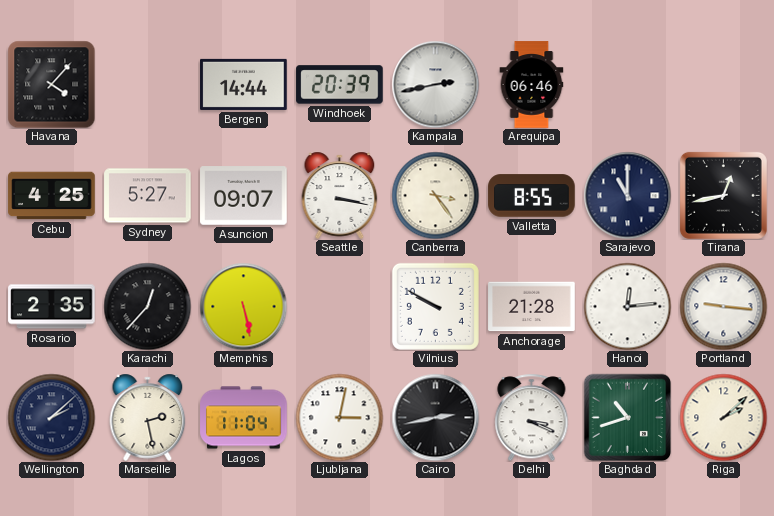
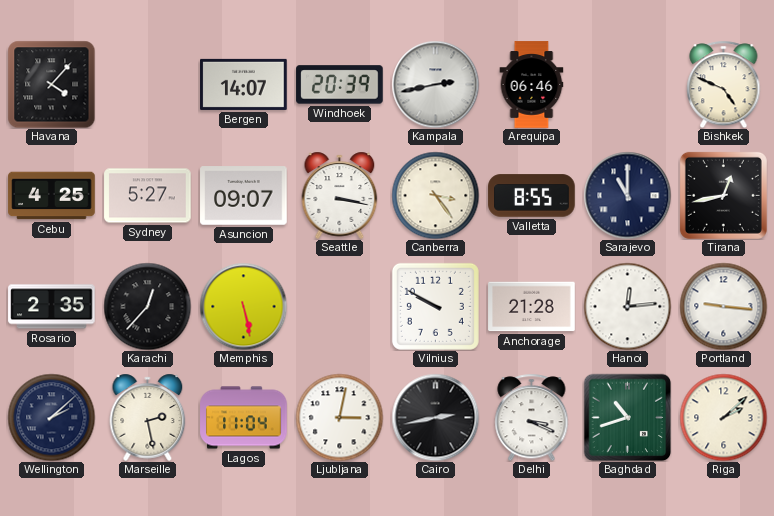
Bergen: 14:44 -> 14:07 (244, 84)
Bishkek: none -> 4:49 (724, 84)
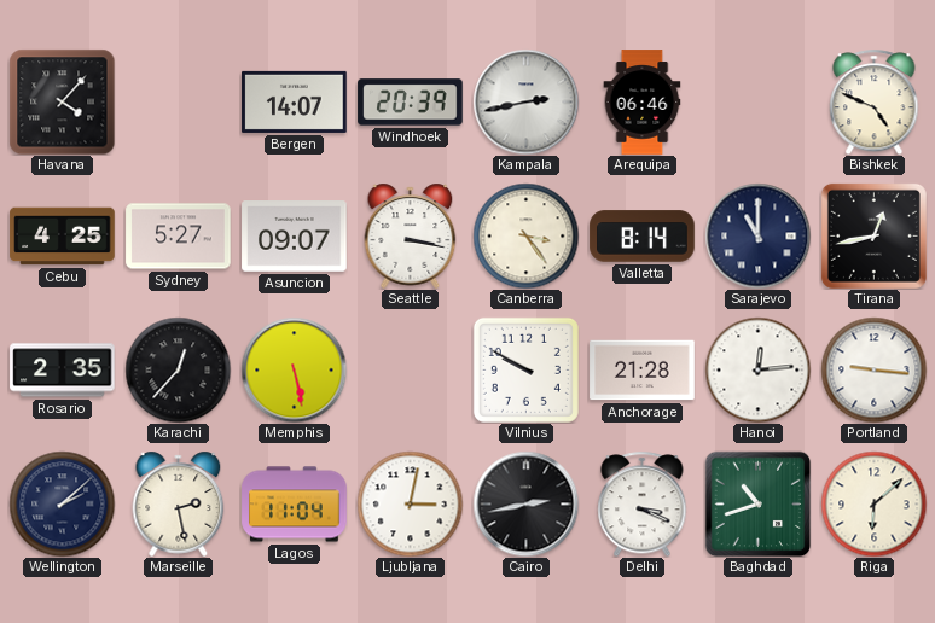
Valletta: 8:55 -> 8:14 (643, 237)
Riga: 2:08 -> 6:08 (873, 503)
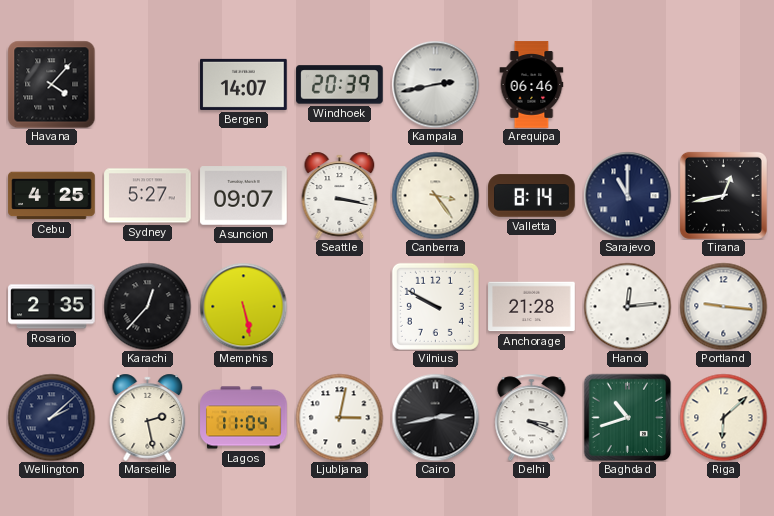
Bishkek: 4:49 -> none (875, 101)
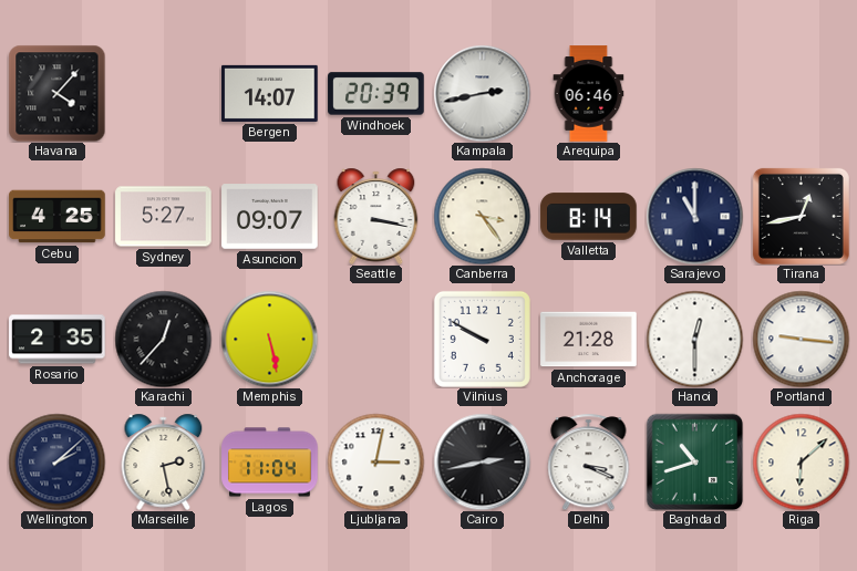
Hanoi: 12:14 -> 12:30 (694, 339)
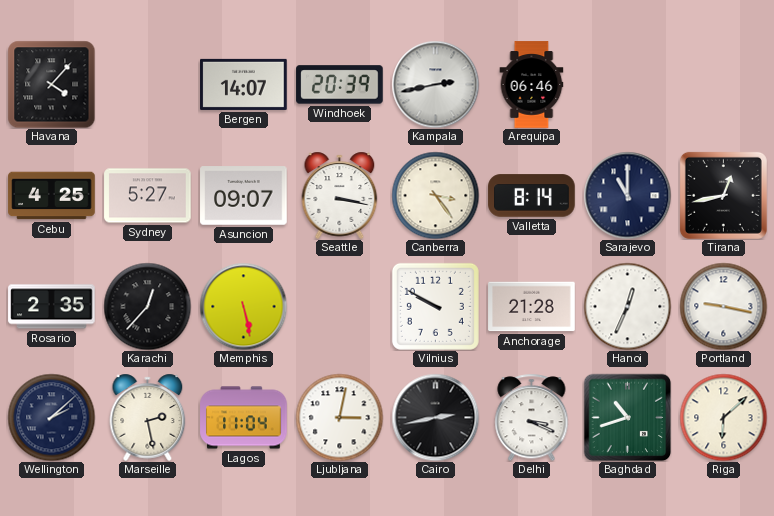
Hanoi: 12:30 -> 12:34 (627, 306)
Portland: 9:16 -> 9:17 (723, 306)
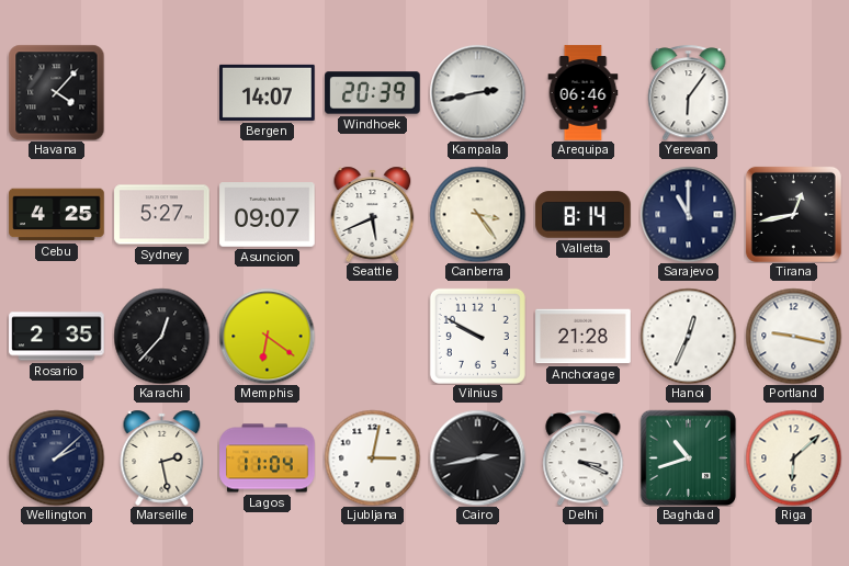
Yerevan: none -> 6:06 (689, 92)
Seattle: 3:17 -> 5:41 (373, 214)
Memphis: 5:28 -> 6:21 (267, 336)
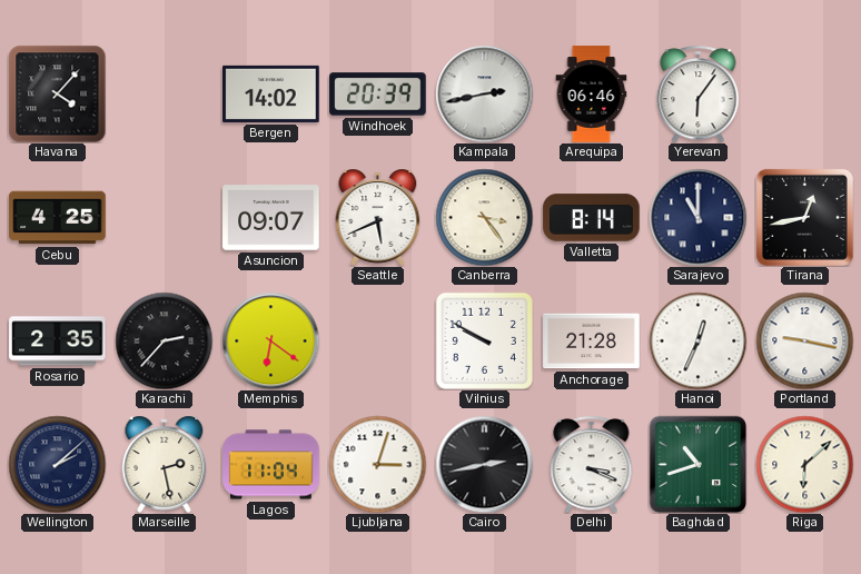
Bergen: 14:07 -> 14:02 (271, 93)
Sydney: 5:27 -> none (162, 215)
Karachi: 12:37 -> 2:37 (164, 340)
Ljubljana: 3:02 -> 3:03 (377, 464)
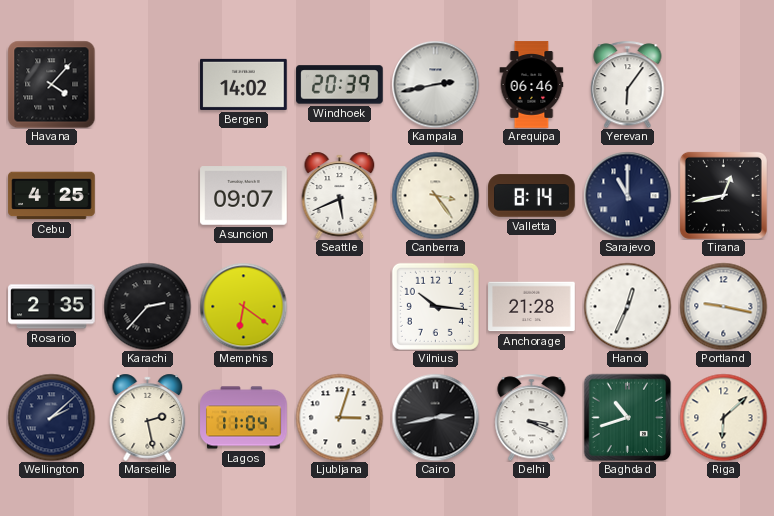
Vilnius: 9:50 -> 10:16 (435, 306)
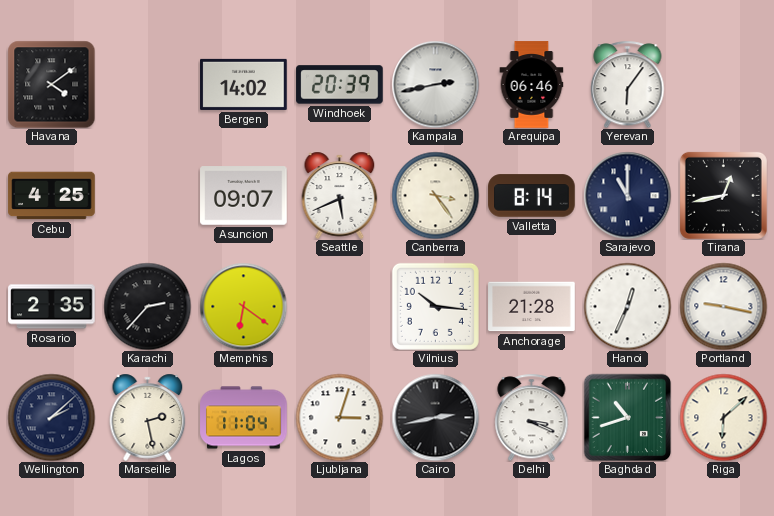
Havana: 4:07 -> 4:09 (51, 84)
